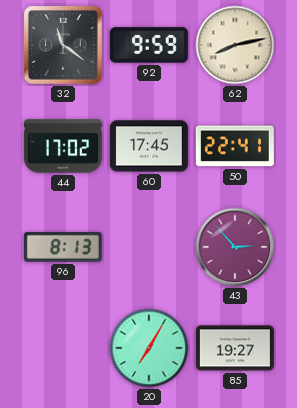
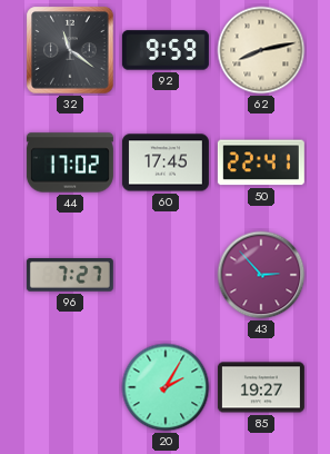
96: 8:13 -> 7:27 (70, 276)
20: 7:05 -> 2:05 (166, 387)
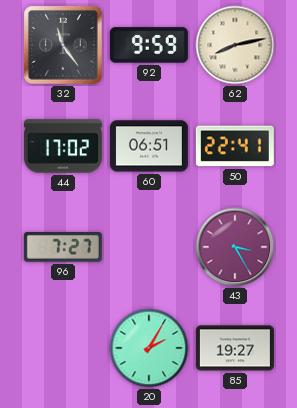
32: 11:21 -> 11:24 (63, 45)
60: 17:45 -> 06:51 (149, 146)
43: 2:53 -> 3:25 (235, 247)
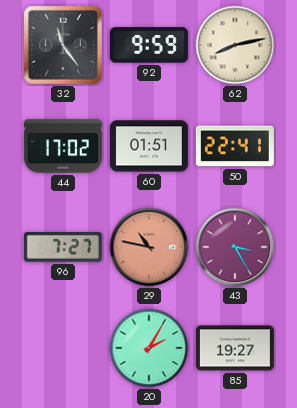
60: 06:51 -> 01:51 (149, 146)
29: none -> 10:47 (149, 247)
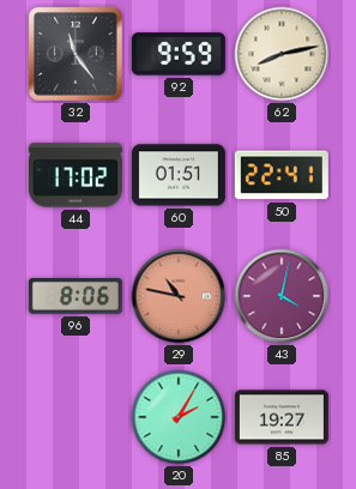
96: 7:27 -> 8:06 (76, 297)
43: 3:25 -> 4:02 (282, 296)
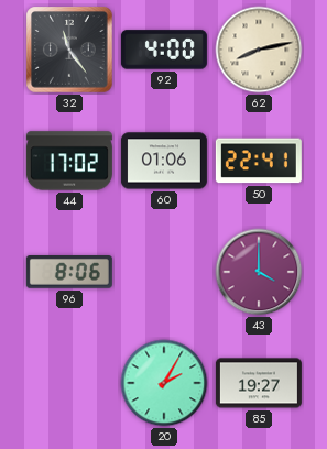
92: 9:59 -> 4:00 (164, 50)
60: 01:51 -> 01:06 (164, 161)
29: 10:47 -> none (179, 296)
43: 4:02 -> 4:00 (259, 272)
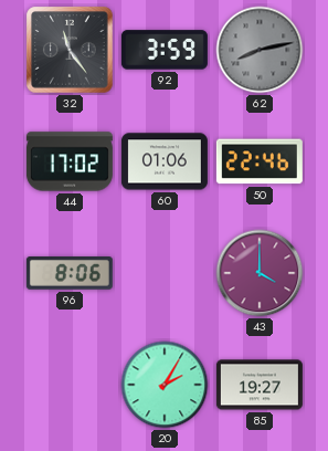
92: 4:00 -> 3:59 (165, 50)
62 dial: cream -> grey (260, 50)
50: 22:41 -> 22:46 (260, 161)
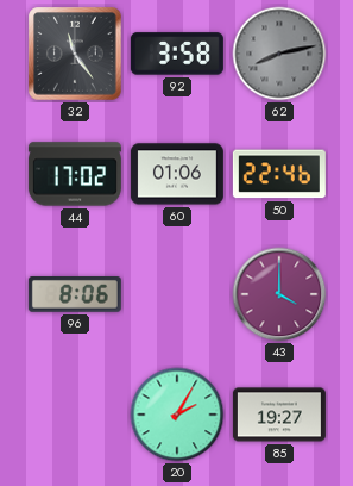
92: 3:59 -> 3:58 (177, 54)
